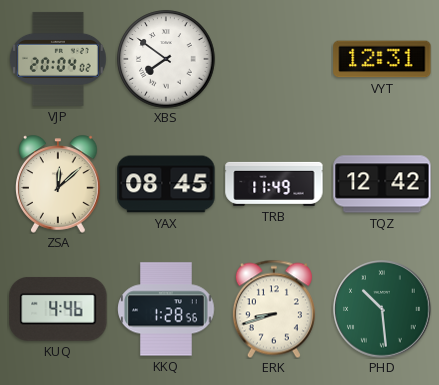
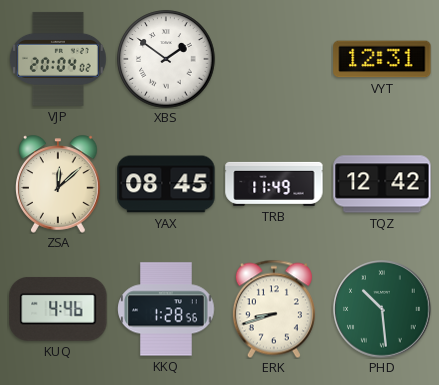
XBS: 7:51 -> 1:51 (166, 59)
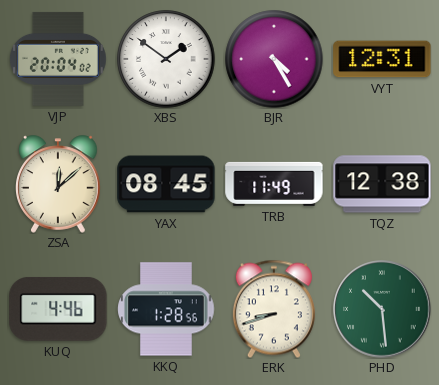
BJR: none -> 4:25 (274, 59)
TQZ: 12:42 -> 12:38 (382, 184)
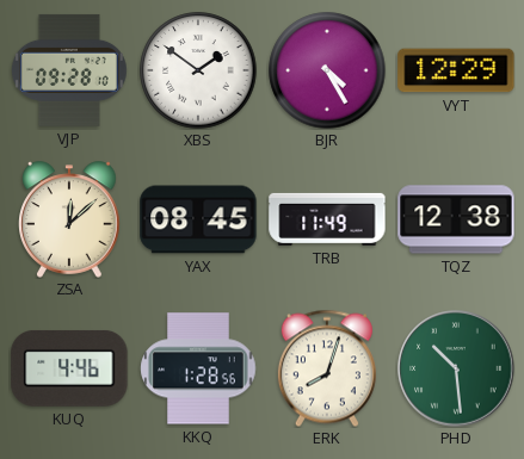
VJP: 20:04 -> 09:28 (69, 70)
VYT: 12:31 -> 12:29 (456, 70)
ERK: 8:42 -> 8:03 (327, 368)
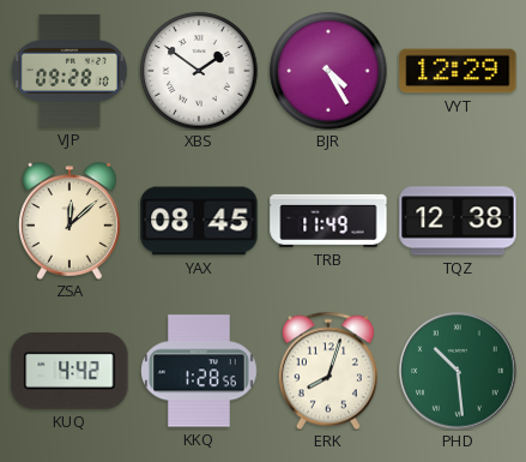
KUQ: 4:46 -> 4:42 (69, 371)
